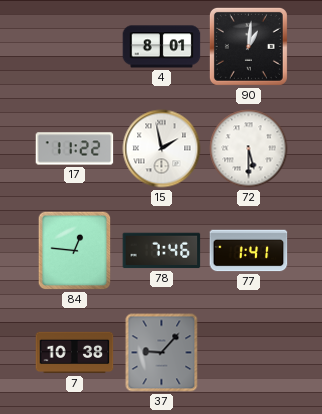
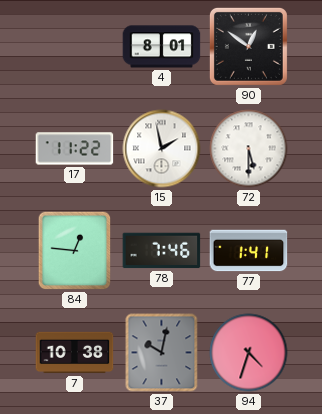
90: 1:01 -> 12:51 (248, 46)
37: 9:07 -> 10:02 (162, 353)
94: none -> 4:33 (249, 353)
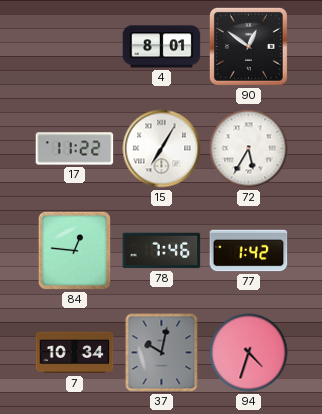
15: 1:58 -> 7:05 (162, 149)
72: 5:30 -> 5:35 (249, 149)
77: 1:41 -> 1:42 (249, 251)
7: 10:38 -> 10:34 (75, 353)
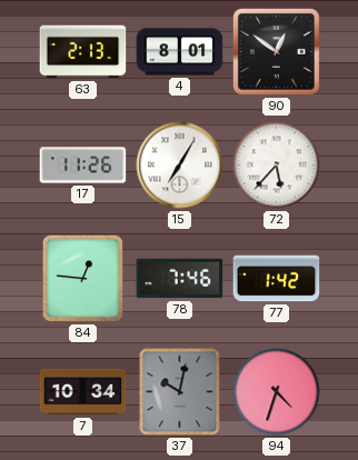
63: none -> 2:13 (83, 52)
17: 11:22 -> 11:26 (83, 166)
72: 5:35 -> 5:37 (277, 166)
